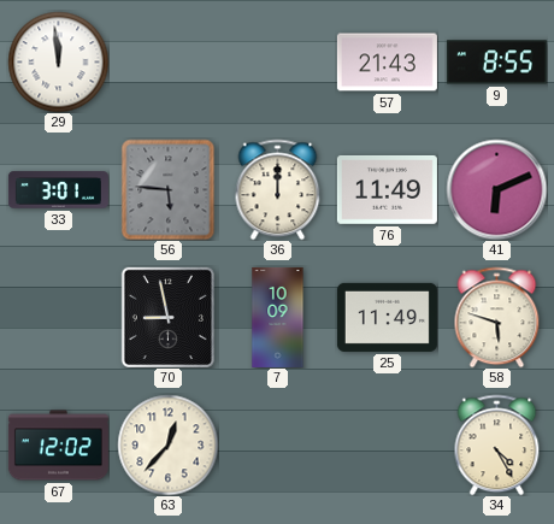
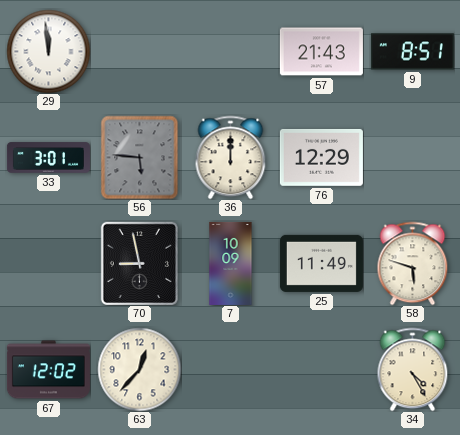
9: 8:55 -> 8:51 (412, 52)
76: 11:49 -> 12:29 (321, 157)
41: 6:11 -> none (496, 189)
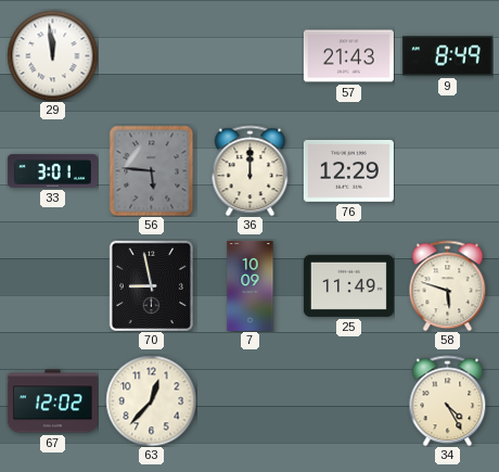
9: 8:51 -> 8:49 (447, 56)
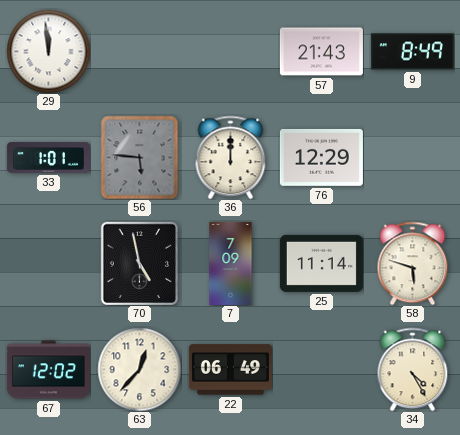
33: 3:01 -> 1:01 (48, 158)
70: 8:58 -> 4:58 (139, 263)
7: 10:09 -> 7:09 (231, 263)
25: 11:49 -> 11:14 (321, 263)
22: none -> 06:49 (230, 370)
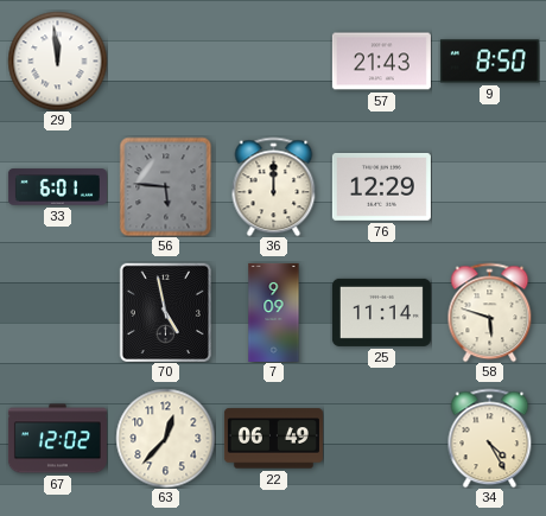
9: 8:49 -> 8:50 (489, 62)
33: 1:01 -> 6:01 (57, 187)
7: 7:09 -> 9:09 (274, 312)
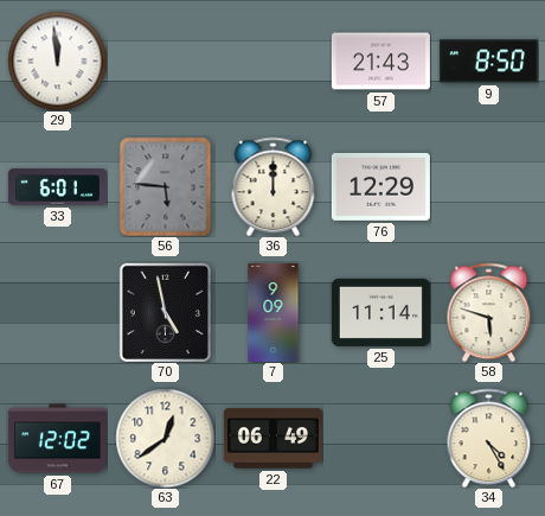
63: 12:37 -> 12:39 (165, 438)
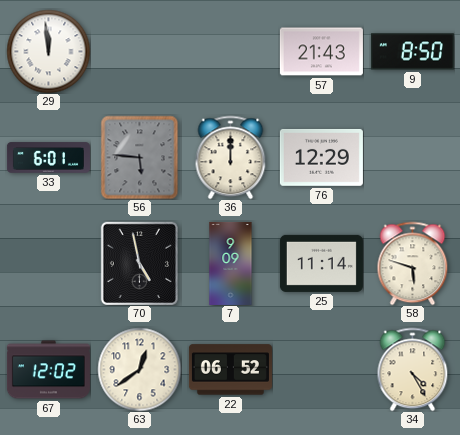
22: 06:49 -> 06:52 (230, 370)
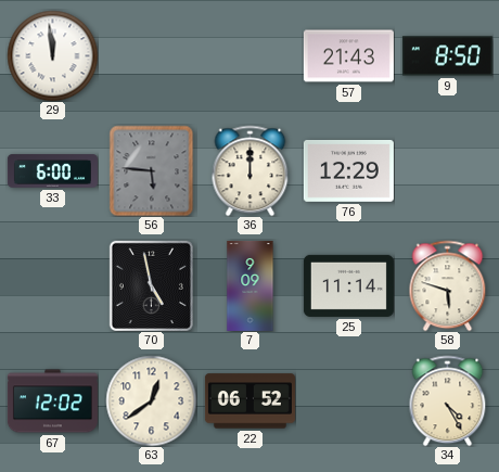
33: 6:01 -> 6:00 (52, 171)
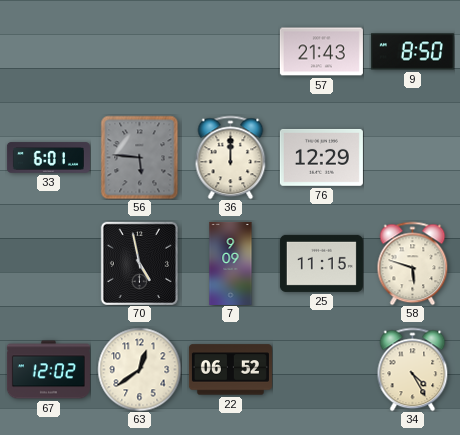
29: 11:59 -> none (52, 55)
33: 6:00 -> 6:01 (48, 158)
25: 11:14 -> 11:15 (321, 263)
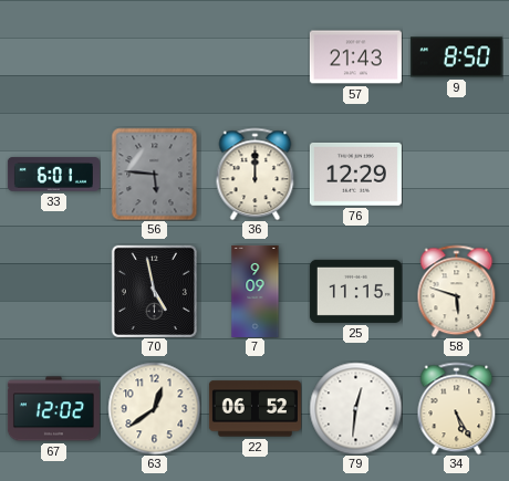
79: none -> 12:31 (355, 408)
34: 4:25 -> 5:25 (457, 408)
